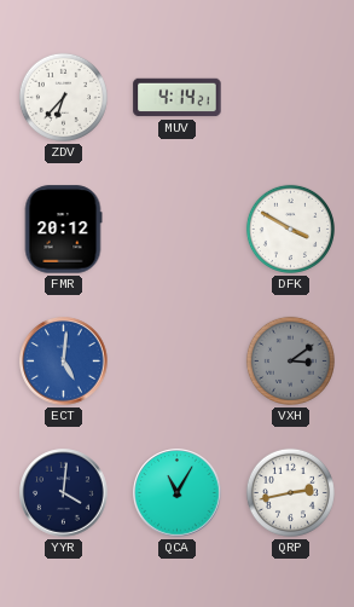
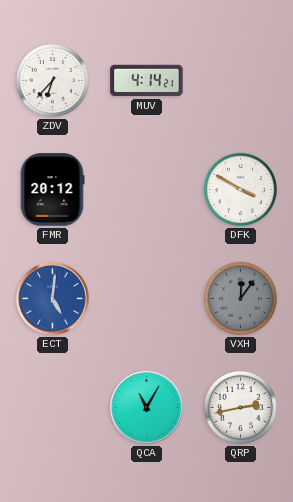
VXH: 3:09 -> 12:06 (240, 298)
YYR: 4:01 -> none (64, 493)
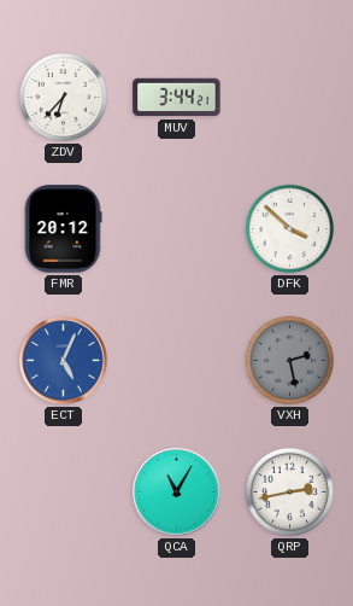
MUV: 4:14 -> 3:44 (177, 98)
DFK: 3:50 -> 3:52 (289, 228)
ECT: 5:01 -> 5:04 (64, 361)
VXH: 12:06 -> 2:28 (289, 360)
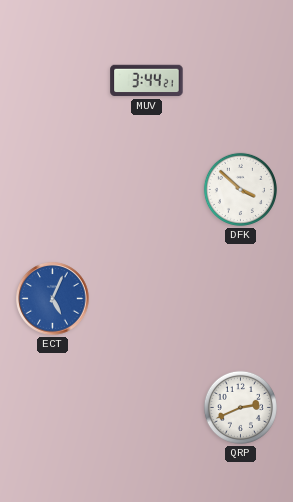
ZDV: 6:37 -> none (63, 97)
FMR: 20:12 -> none (63, 229)
VXH: 2:28 -> none (289, 360)
QCA: 11:05 -> none (177, 493)
QRP: 2:43 -> 2:41 (240, 407)
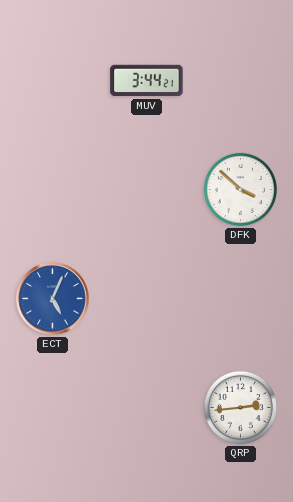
QRP: 2:41 -> 2:44 (240, 407)
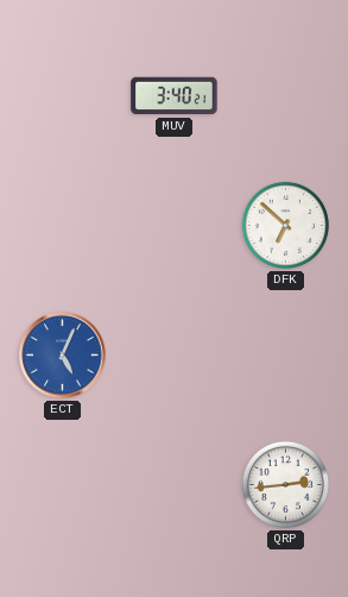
MUV: 3:44 -> 3:40 (175, 96)
DFK: 3:52 -> 6:52 (285, 225)
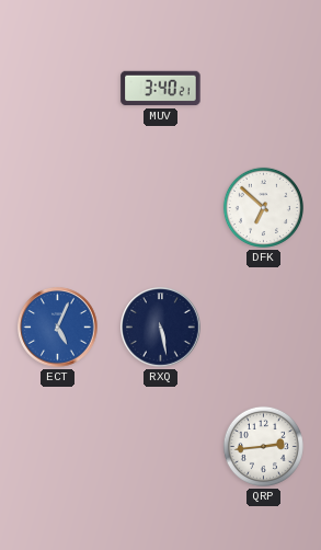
RXQ: none -> 5:28 (161, 328)
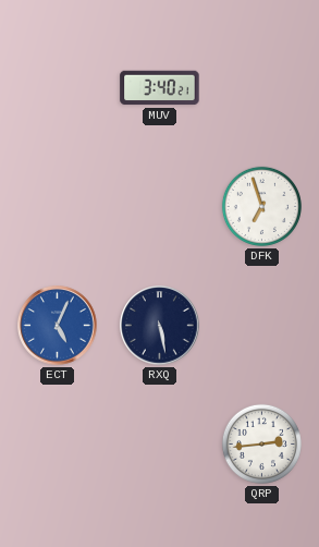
DFK: 6:52 -> 6:57 (261, 206)
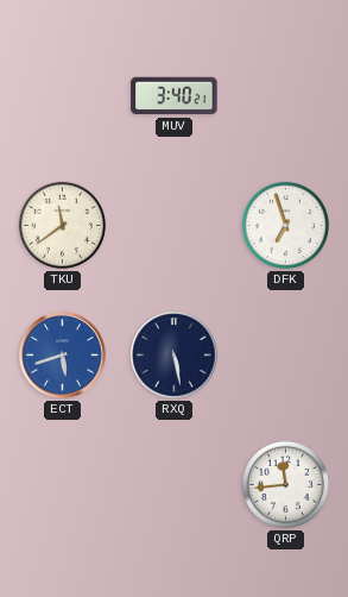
TKU: none -> 11:39 (62, 225)
ECT: 5:04 -> 5:42 (63, 356)
QRP: 2:44 -> 11:44 (285, 484)
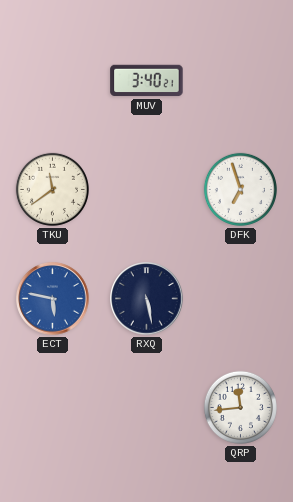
ECT: 5:42 -> 5:47 (53, 299)
